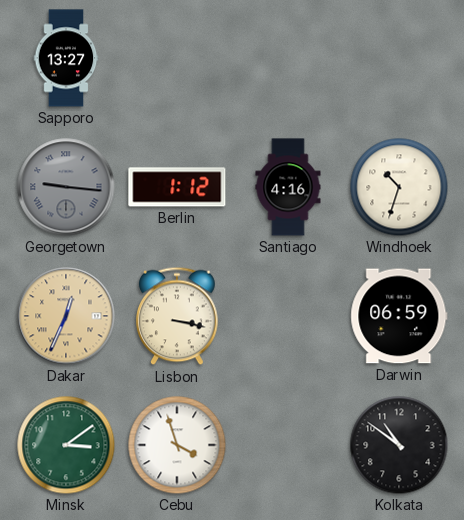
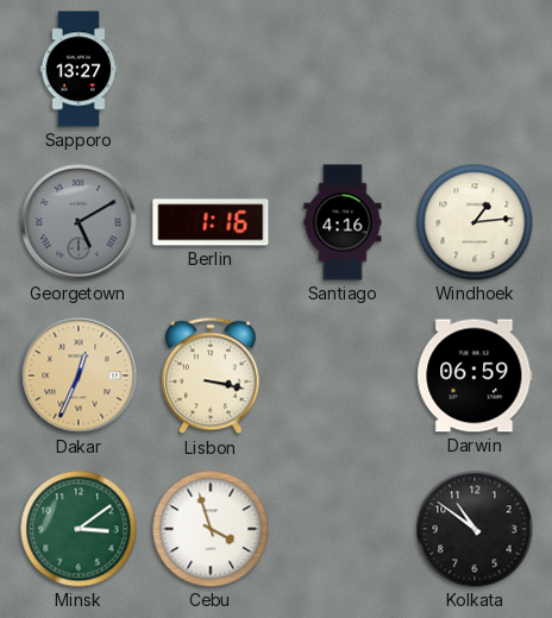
Georgetown: 9:16 -> 5:10 (79, 222)
Berlin: 1:12 -> 1:16 (211, 222)
Windhoek: 10:33 -> 1:14 (475, 222)
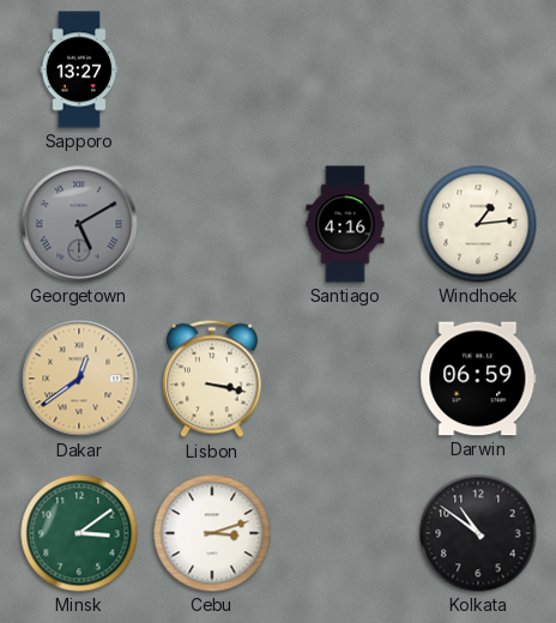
Berlin: 1:16 -> none (211, 222)
Dakar: 12:34 -> 12:39 (79, 379)
Cebu: 3:57 -> 3:12 (212, 533)
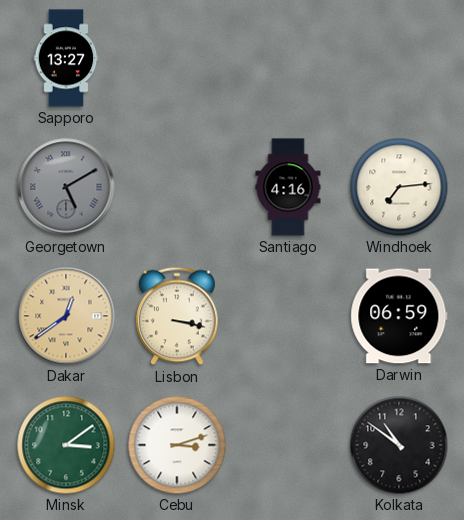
Windhoek: 1:14 -> 7:14 (399, 187)
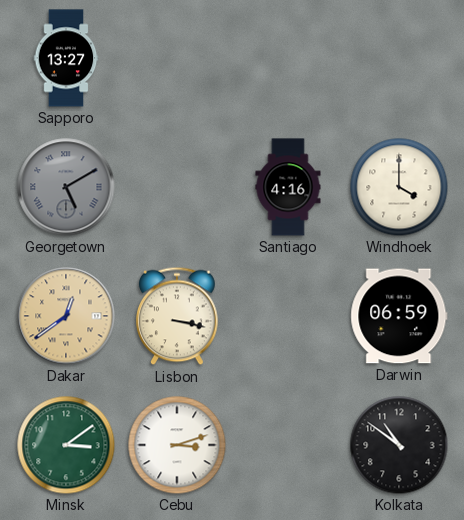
Windhoek: 7:14 -> 4:00 (399, 187)
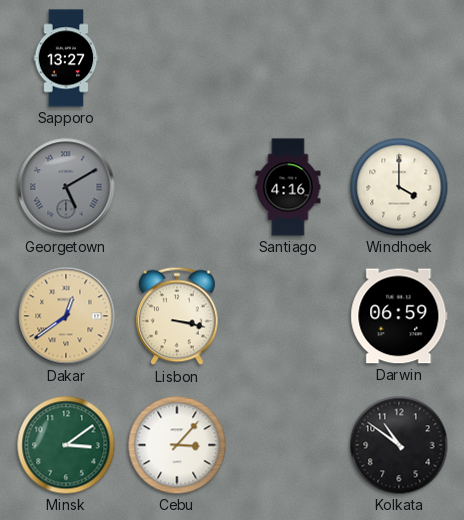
Cebu: 3:12 -> 3:07 (177, 445)
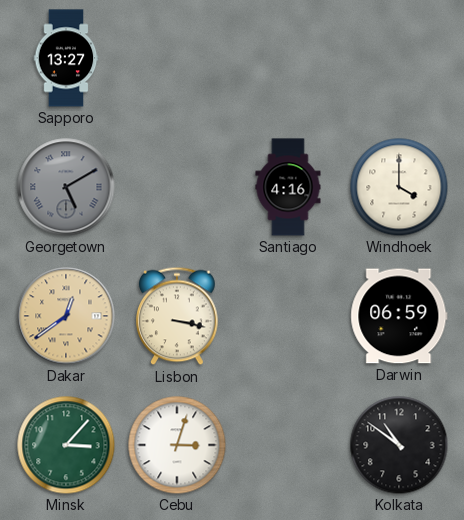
Minsk: 3:09 -> 3:07 (66, 445)
Cebu: 3:07 -> 3:03 (177, 445)
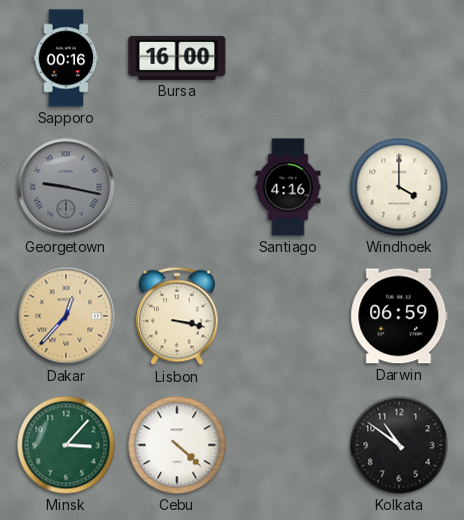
Sapporo: 13:27 -> 00:16 (66, 58)
Bursa: none -> 16:00 (177, 58)
Georgetown: 5:10 -> 9:17 (66, 187)
Dakar: 12:39 -> 12:37 (66, 316)
Cebu: 3:03 -> 4:22 (177, 445)
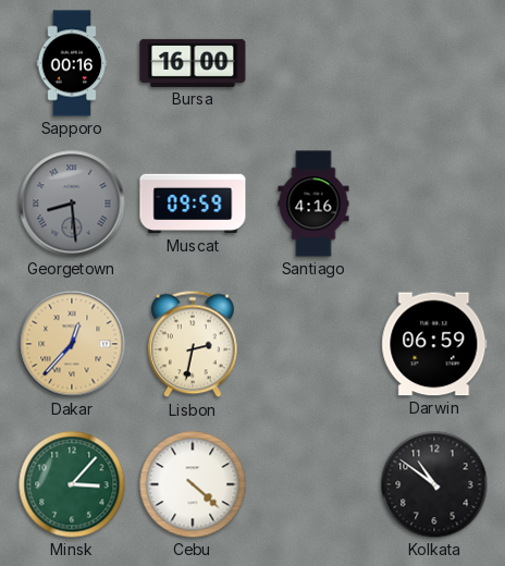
Georgetown: 9:17 -> 8:29 (72, 204)
Muscat: none -> 09:59 (193, 204)
Windhoek: 4:00 -> none (399, 187)
Lisbon: 3:17 -> 2:32 (194, 344)
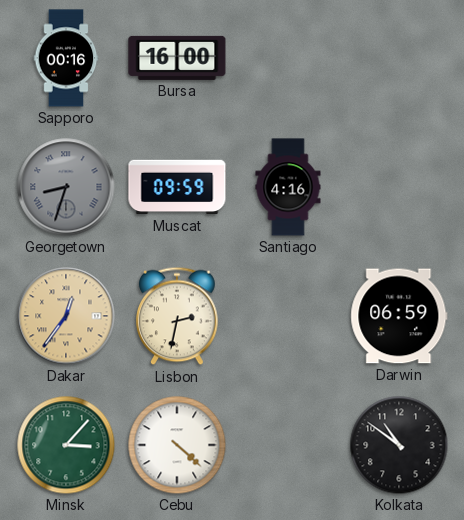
Georgetown: 8:29 -> 8:33 (66, 187)
Dakar: 12:37 -> 12:36 (66, 316)
